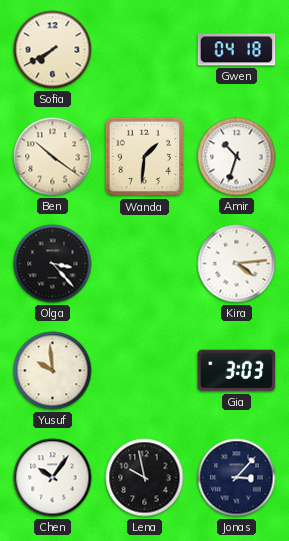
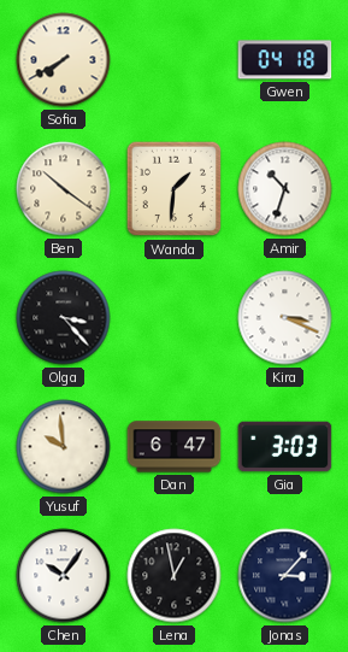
Kira: 4:14 -> 3:19 (285, 318)
Dan: none -> 6:47 (175, 447)
Lena: 9:58 -> 12:58 (175, 576)
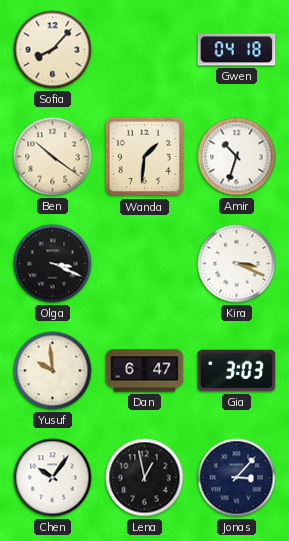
Sofia: 7:40 -> 8:07 (53, 50)
Olga: 3:23 -> 3:19 (53, 264)
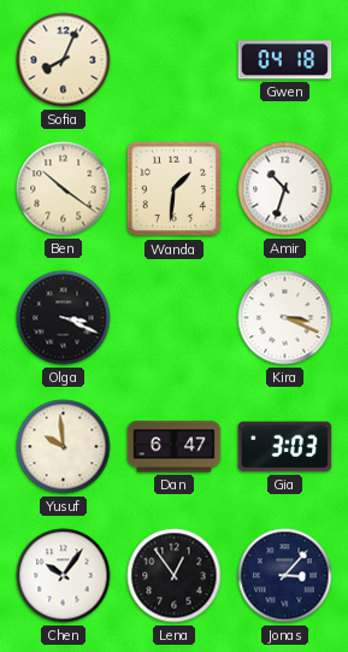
Sofia: 8:07 -> 8:04 (64, 60)
Lena: 12:58 -> 12:54 (175, 576)
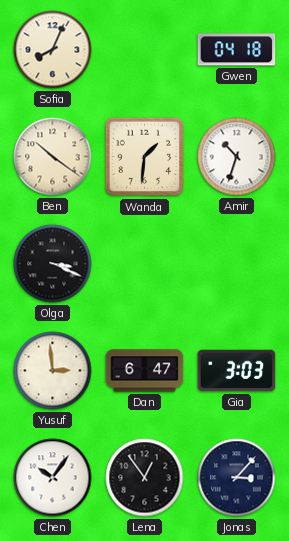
Kira: 3:19 -> none (285, 318)
Yusuf: 9:59 -> 2:59 (53, 371)
